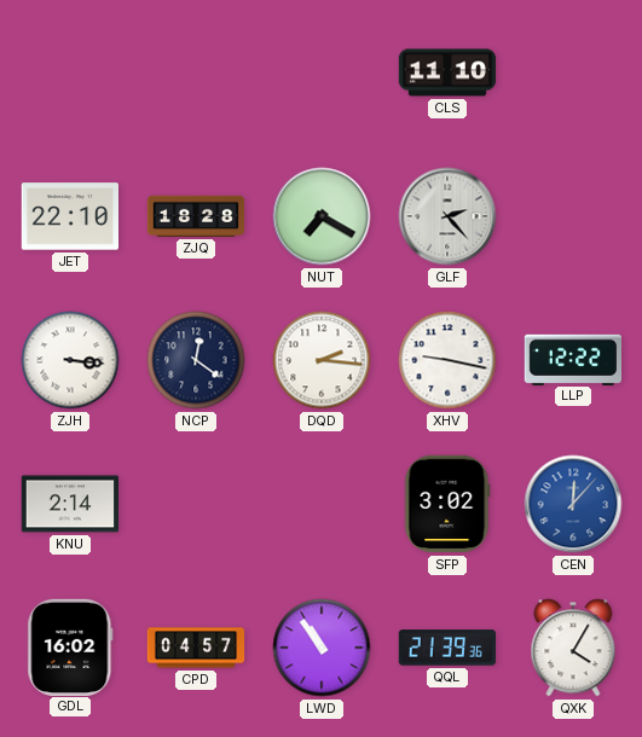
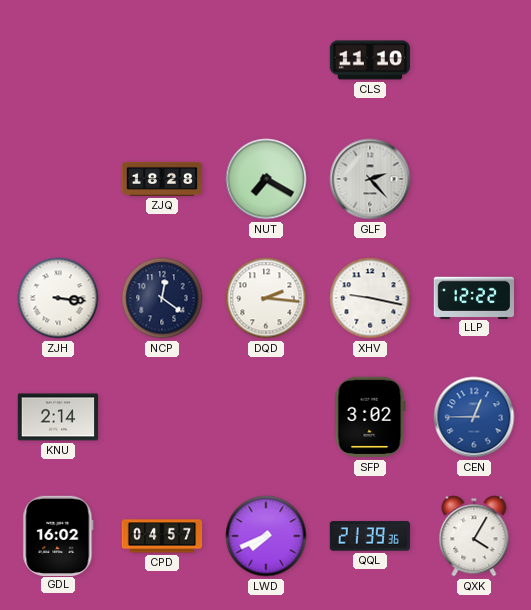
JET: 22:10 -> none (70, 216)
CEN: 12:07 -> 12:45 (474, 417)
LWD: 10:54 -> 7:41 (266, 536)
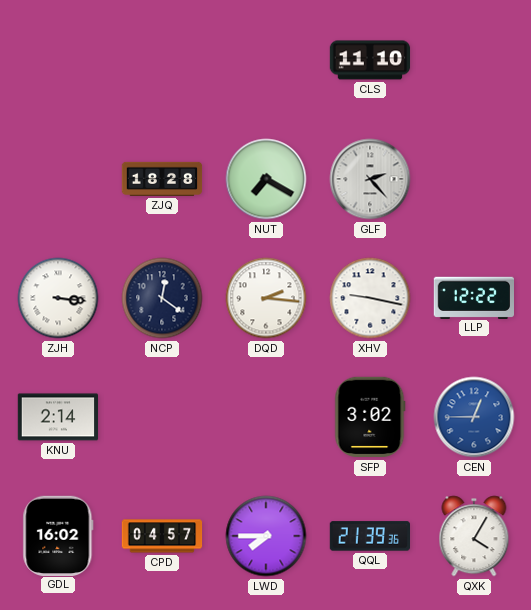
LWD: 7:41 -> 7:45 (266, 536)
